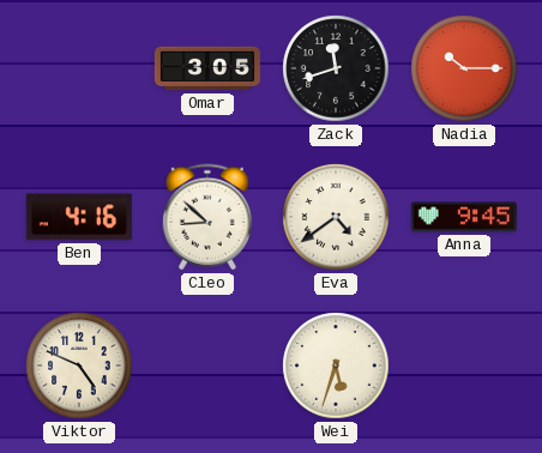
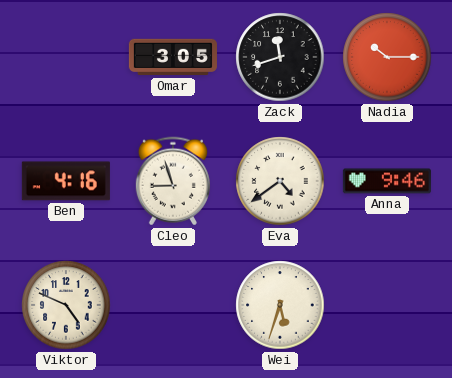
Cleo: 8:52 -> 8:57 (173, 181)
Anna: 9:45 -> 9:46 (387, 181)
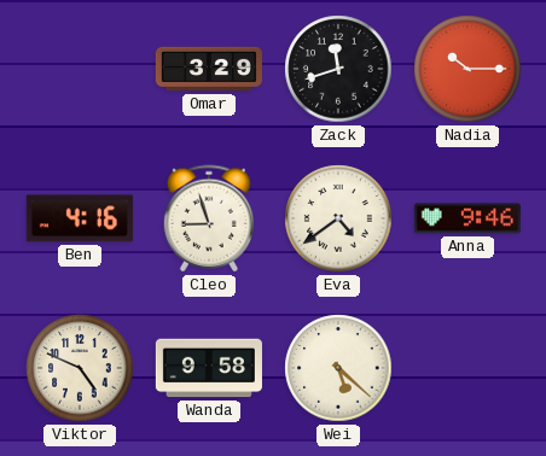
Omar: 3:05 -> 3:29 (209, 69)
Wanda: none -> 9:58 (209, 368)
Wei: 5:33 -> 5:22 (338, 368)
